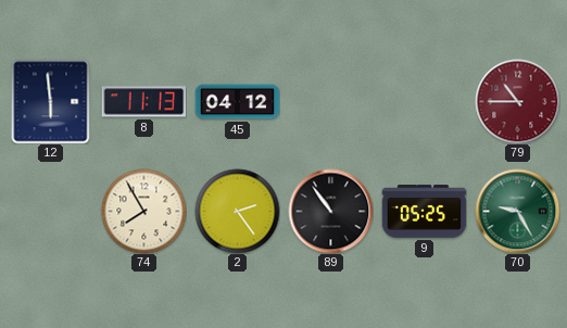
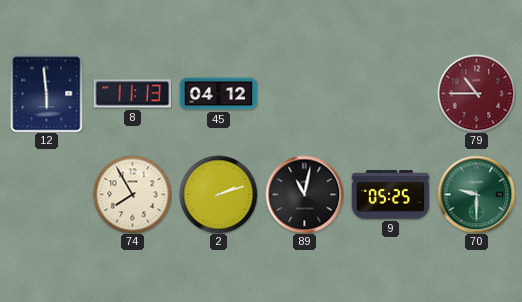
2: 2:24 -> 2:12 (218, 194)
89: 10:54 -> 11:02 (304, 194)
70: 9:25 -> 9:30 (476, 194)
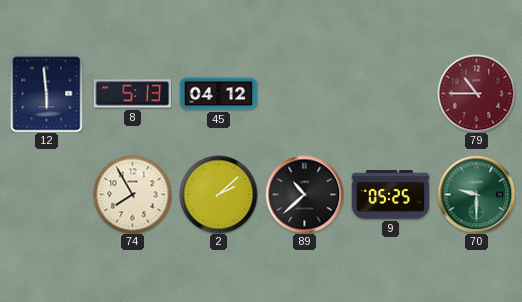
8: 11:13 -> 5:13 (132, 94)
2: 2:12 -> 2:08 (218, 194)
89: 11:02 -> 10:38 (304, 194)
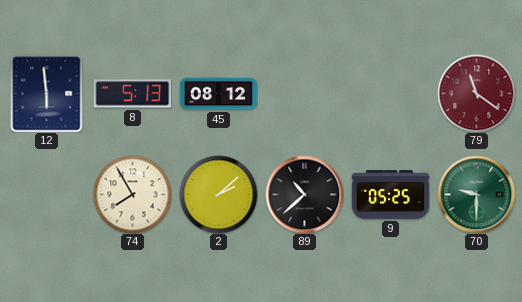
45: 04:12 -> 08:12 (218, 94)
79: 10:45 -> 11:21 (476, 93)
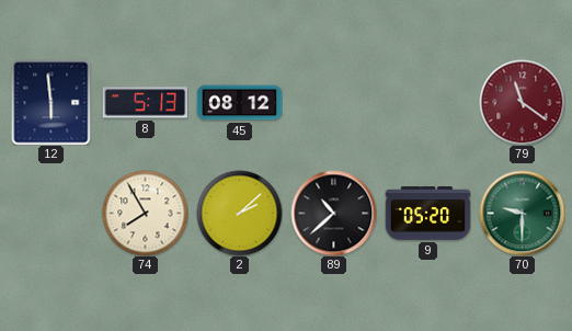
9: 05:25 -> 05:20 (427, 214)
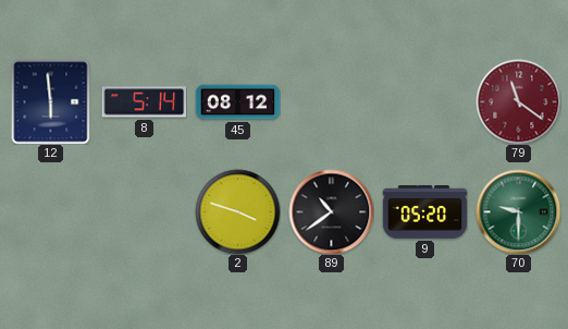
8: 5:13 -> 5:14 (144, 102)
74: 7:55 -> none (145, 213)
2: 2:08 -> 3:48 (237, 211)
89: 10:38 -> 10:39 (331, 211)
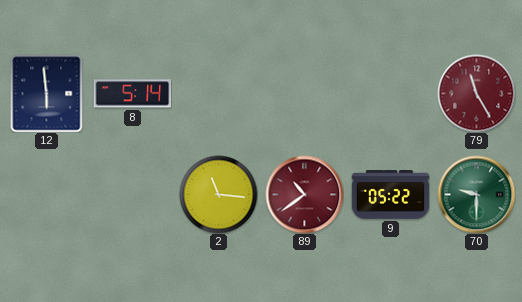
45: 08:12 -> none (237, 102)
79: 11:21 -> 11:25 (476, 93)
2: 3:48 -> 11:16 (218, 194)
89 dial: black -> burgundy (304, 194)
9: 05:20 -> 05:22 (390, 195)
